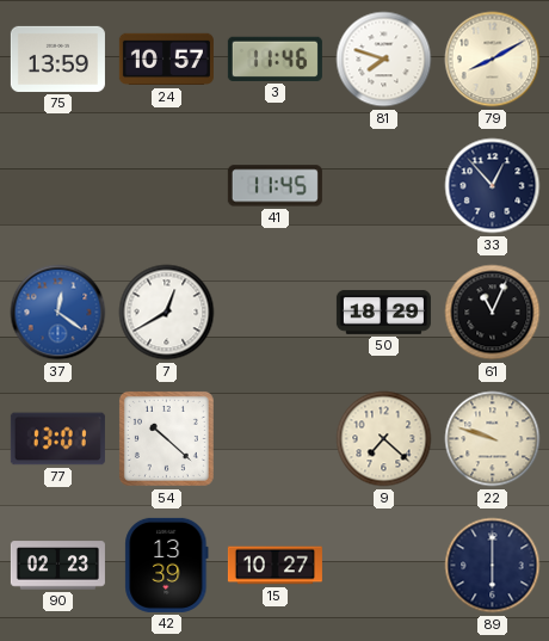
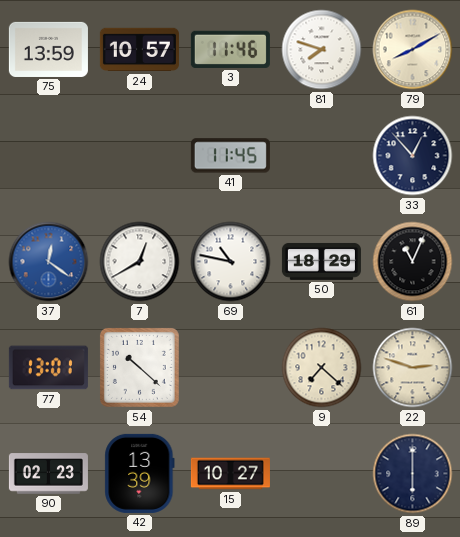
69: none -> 10:47 (231, 262)
22: 9:48 -> 2:48 (413, 368)
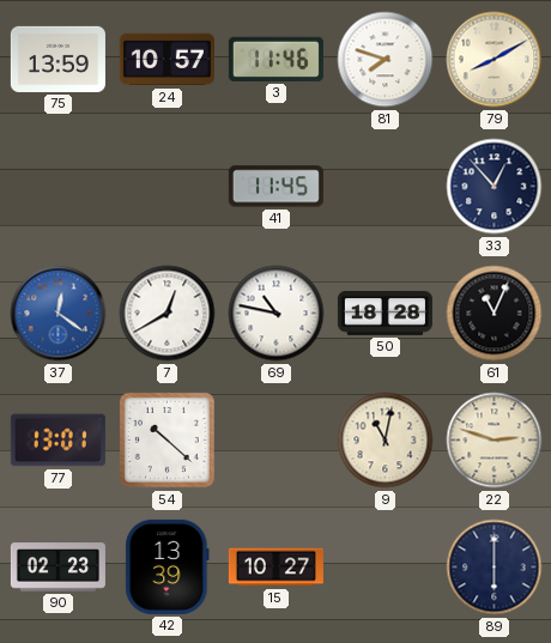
50: 18:29 -> 18:28 (385, 314)
9: 7:22 -> 11:02 (386, 441)
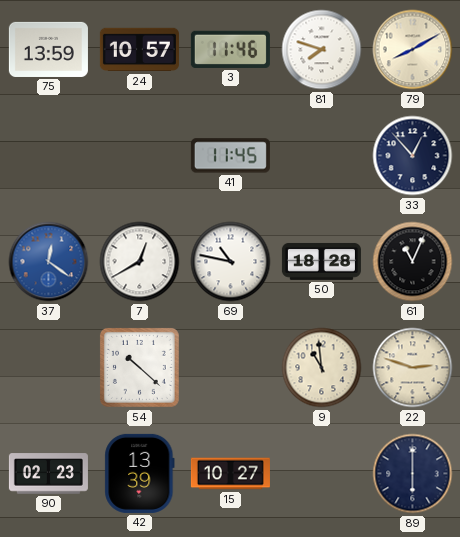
77: 13:01 -> none (57, 441)
9: 11:02 -> 10:59 (322, 368)
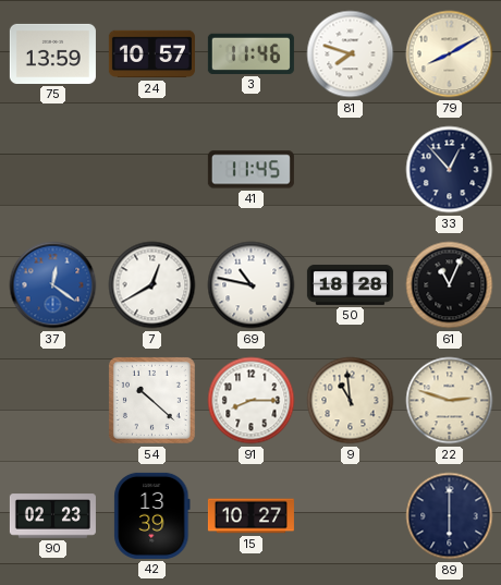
91: none -> 8:15 (252, 401)
